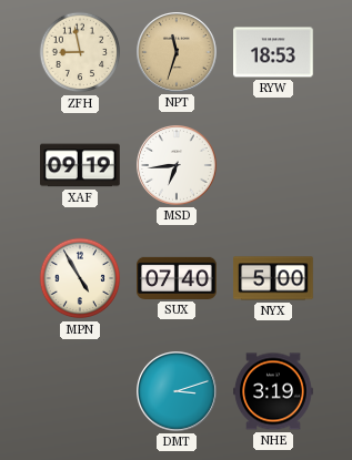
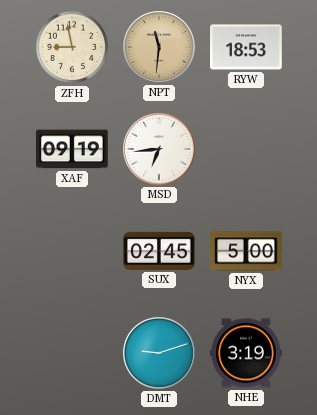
NPT: 11:33 -> 11:31 (160, 48)
MPN: 4:55 -> none (80, 278)
SUX: 07:40 -> 02:45 (159, 251)
DMT: 3:12 -> 9:12 (160, 354)
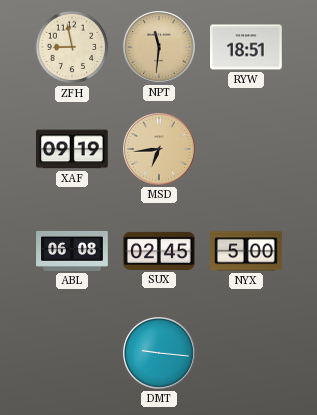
RYW: 18:53 -> 18:51 (246, 47)
MSD dial: white -> champagne (160, 150)
ABL: none -> 06:08 (72, 251)
DMT: 9:12 -> 9:16 (160, 354)
NHE: 3:19 -> none (246, 353)
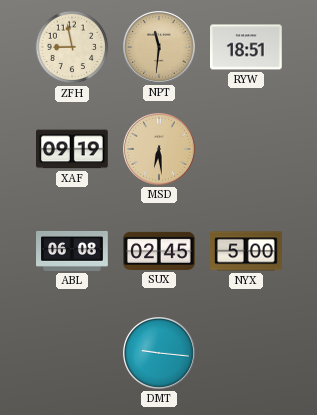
MSD: 6:44 -> 6:29 (160, 150)
